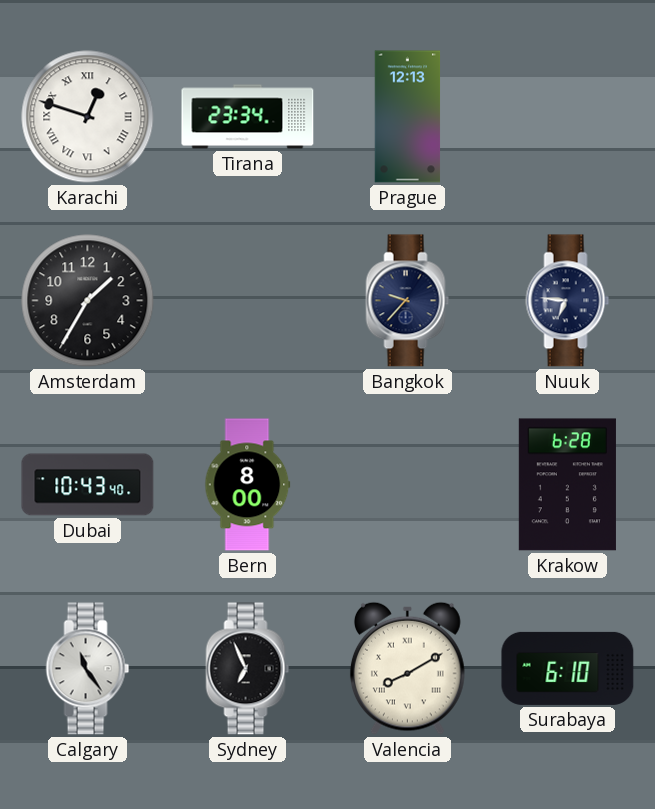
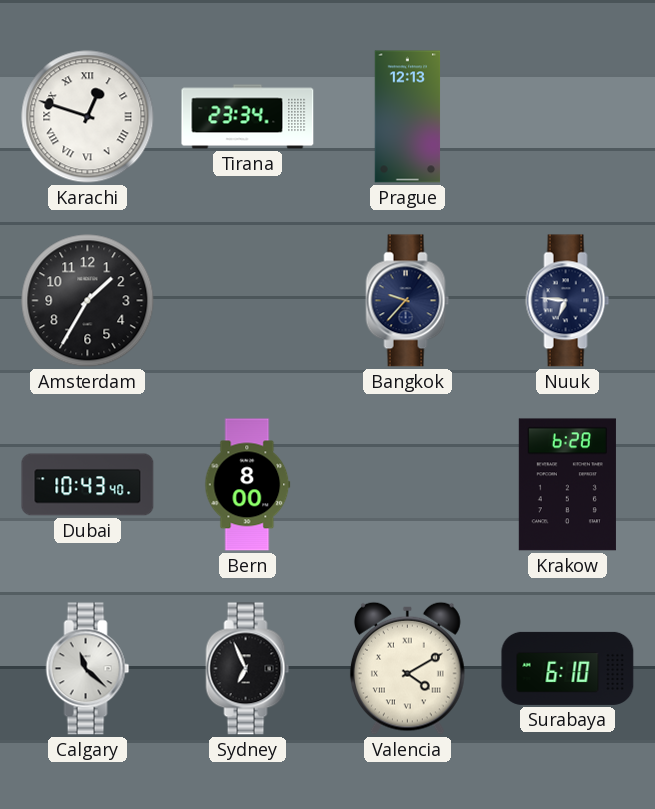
Calgary: 11:24 -> 11:22 (88, 669)
Valencia: 8:10 -> 4:10 (407, 668)
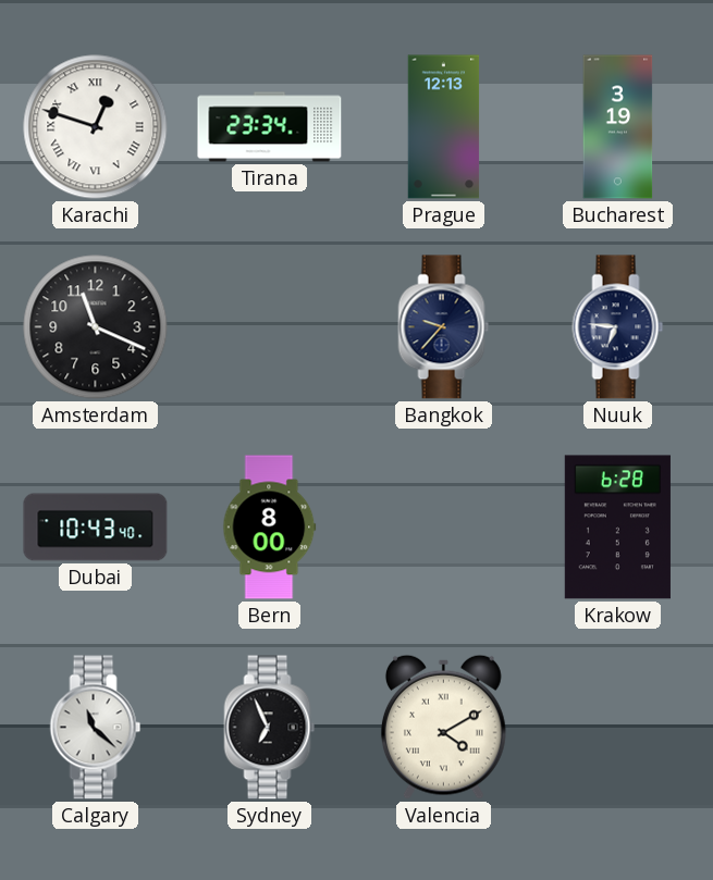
Bucharest: none -> 3:19 (618, 127)
Amsterdam: 1:35 -> 11:19 (96, 327)
Surabaya: 6:10 -> none (568, 668)
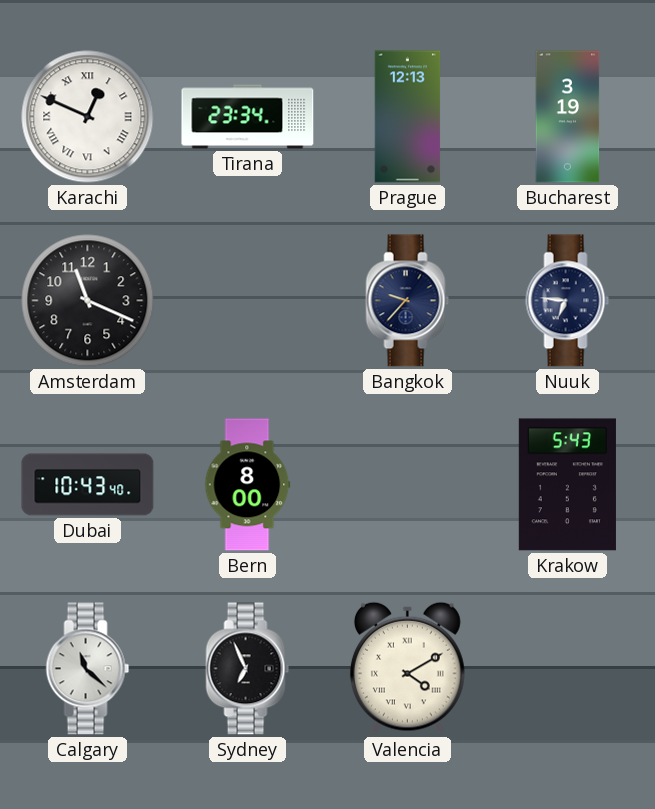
Karachi: 12:48 -> 12:49 (88, 117)
Krakow: 6:28 -> 5:43 (567, 485)
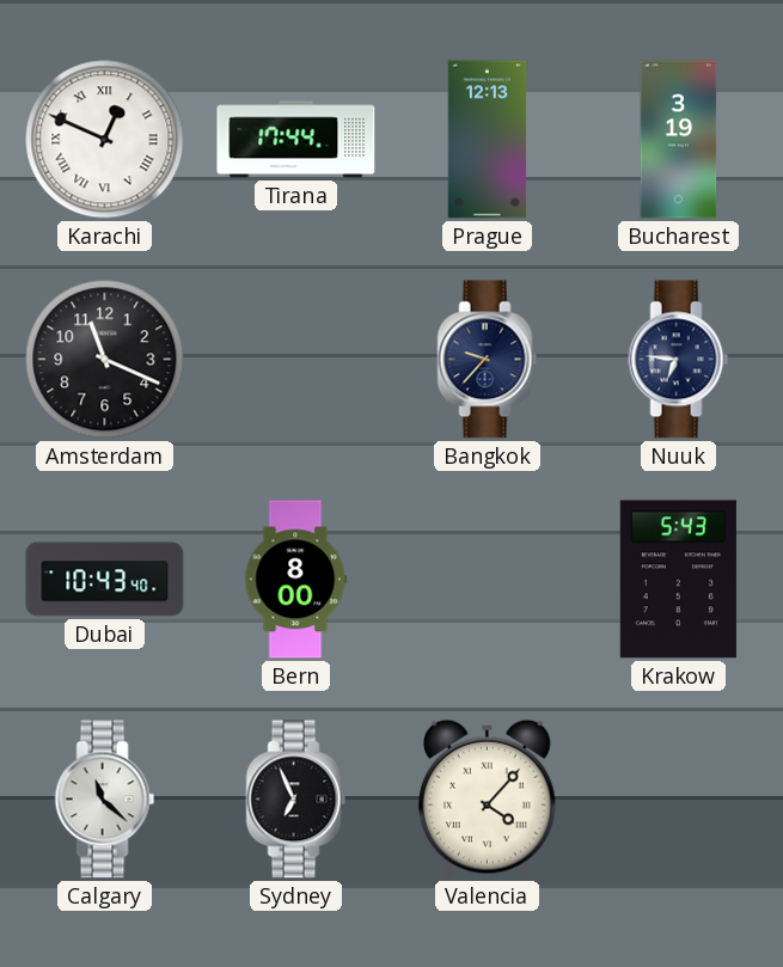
Tirana: 23:34 -> 17:44 (296, 140)
Valencia: 4:10 -> 4:07 (487, 798)
